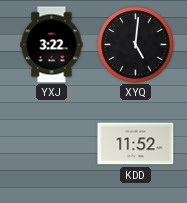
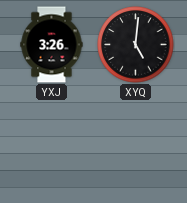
YXJ: 3:22 -> 3:26 (52, 45)
KDD: 11:52 -> none (136, 144)
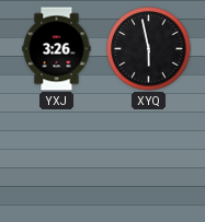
XYQ: 5:01 -> 5:58 (149, 49)
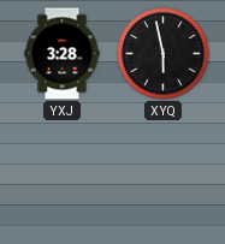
YXJ: 3:26 -> 3:28 (63, 54)
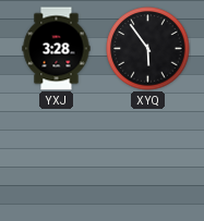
XYQ: 5:58 -> 5:54 (148, 49)
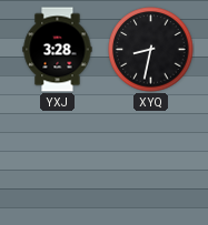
XYQ: 5:54 -> 8:32 (151, 50)
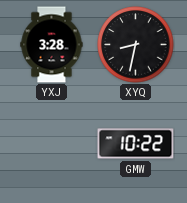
GMW: none -> 10:22 (136, 144)
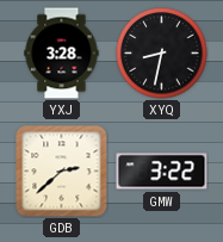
GDB: none -> 2:38 (62, 172)
GMW: 10:22 -> 3:22 (162, 172)
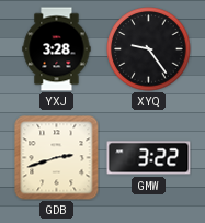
XYQ: 8:32 -> 9:24 (149, 49)
GDB: 2:38 -> 2:42 (57, 158)
